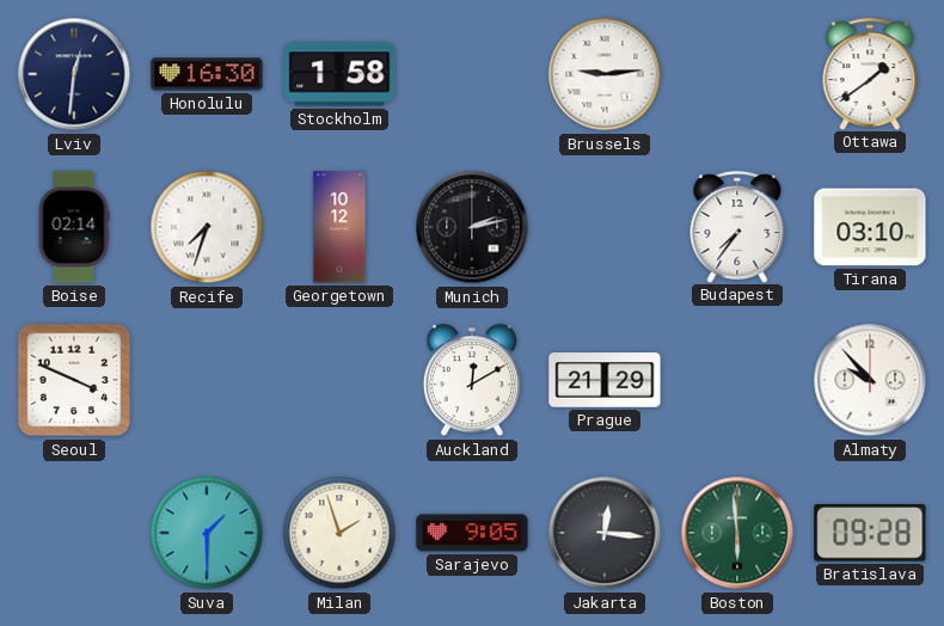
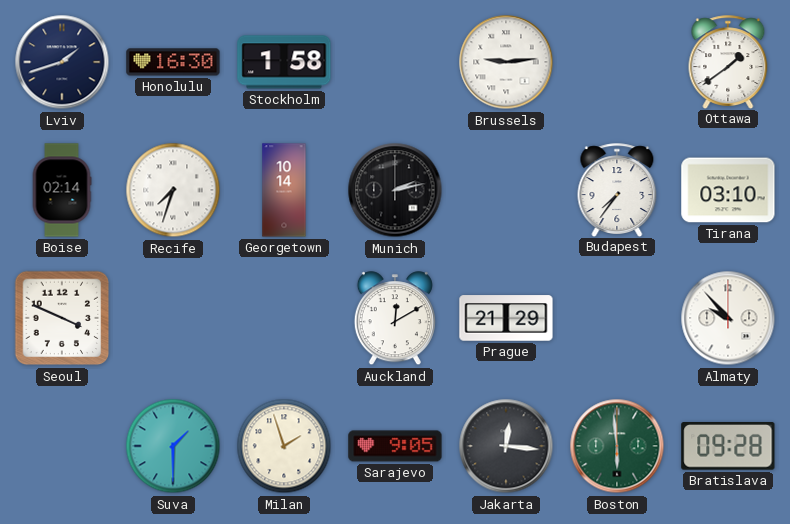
Lviv: 12:31 -> 1:42 (62, 62)
Georgetown: 10:12 -> 10:14 (284, 190)
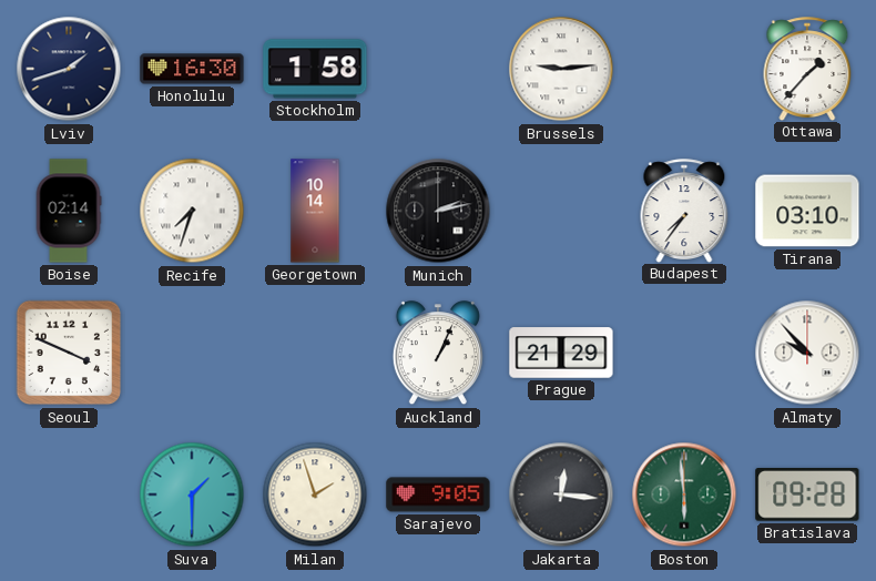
Ottawa: 1:39 -> 1:37 (807, 69)
Auckland: 12:10 -> 1:04 (438, 354)
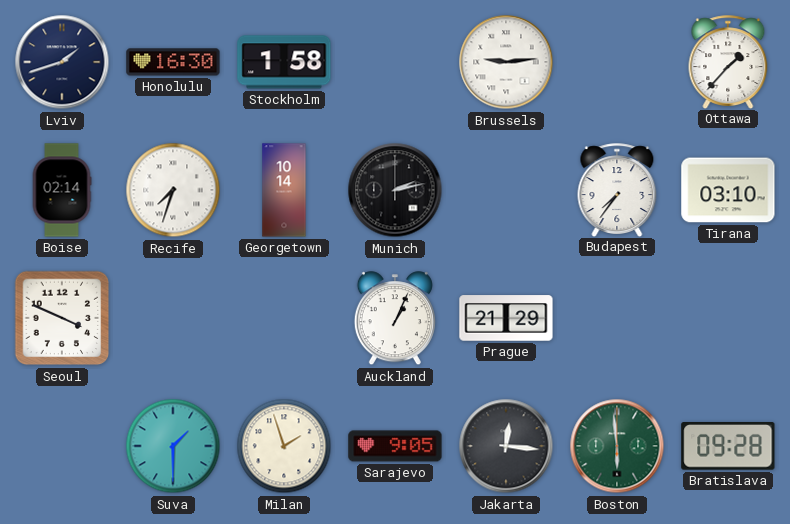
Almaty: 9:53 -> none (807, 353)
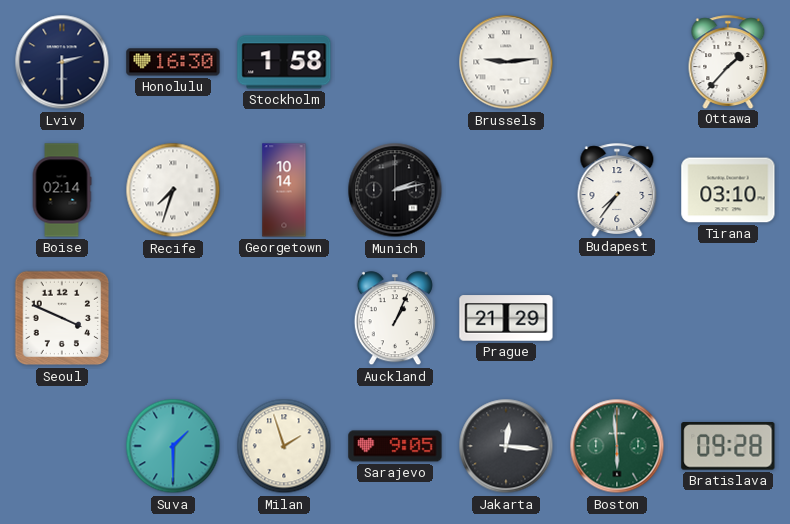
Lviv: 1:42 -> 2:30 (62, 62)
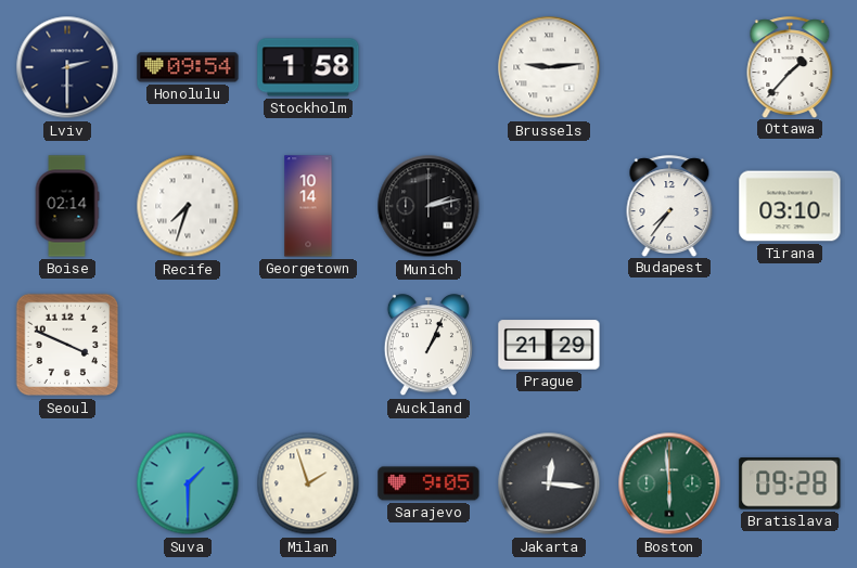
Honolulu: 16:30 -> 09:54 (188, 67)
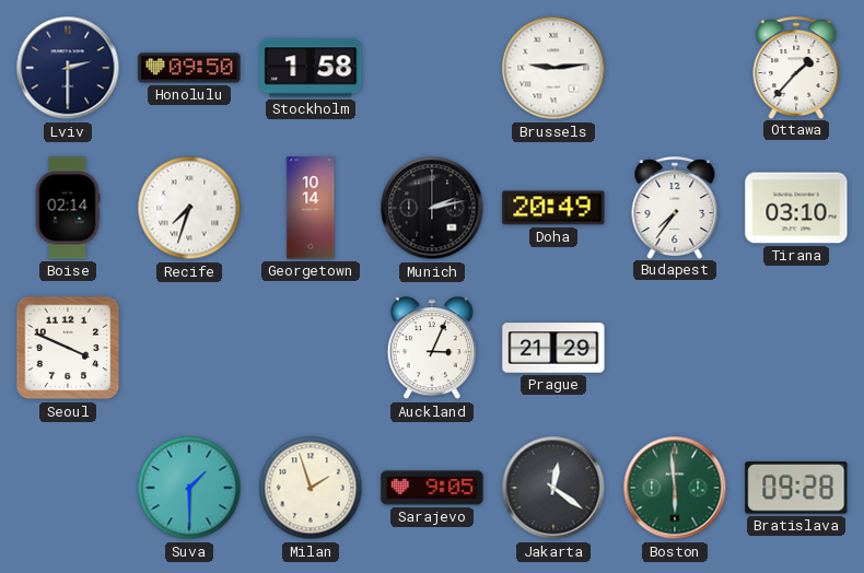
Honolulu: 09:54 -> 09:50 (189, 68)
Doha: none -> 20:49 (553, 208)
Auckland: 1:04 -> 3:04 (432, 349)
Jakarta: 12:16 -> 12:21 (553, 488)
